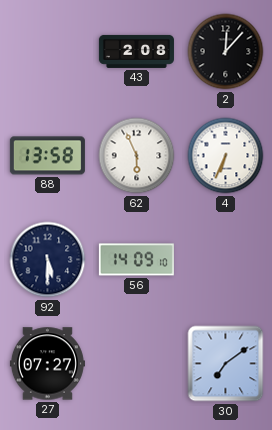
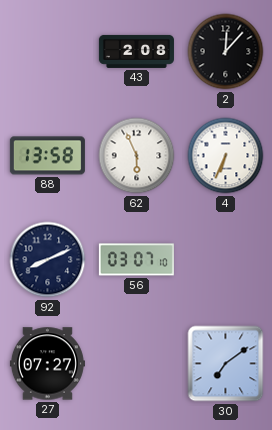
92: 5:30 -> 8:11 (48, 260)
56: 14:09 -> 03:07 (136, 260)
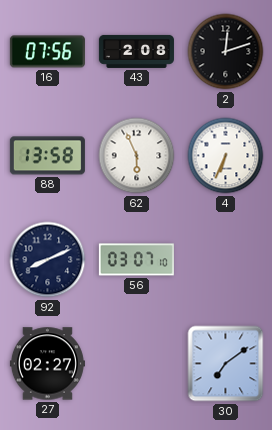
16: none -> 07:56 (47, 52)
2: 12:07 -> 12:12 (226, 52)
27: 07:27 -> 02:27 (47, 364)
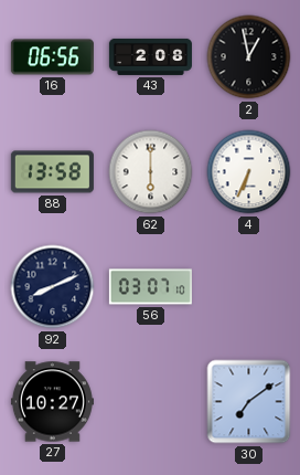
16: 07:56 -> 06:56 (52, 57)
2: 12:12 -> 12:58 (249, 57)
62: 5:56 -> 6:00 (151, 172)
27: 02:27 -> 10:27 (52, 402)
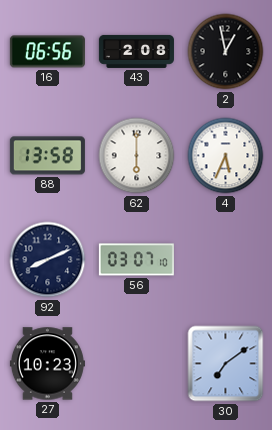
4: 6:34 -> 5:34 (226, 156)
27: 10:27 -> 10:23 (47, 364)
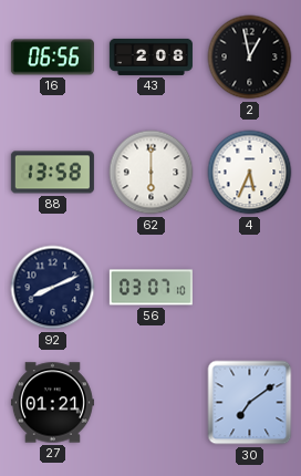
27: 10:23 -> 01:21 (52, 403)
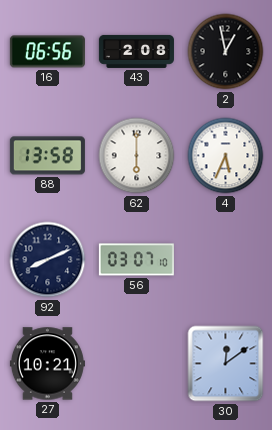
27: 01:21 -> 10:21 (47, 364)
30: 7:09 -> 12:09 (226, 364)
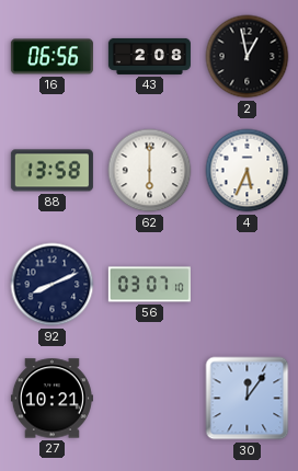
30: 12:09 -> 12:06 (248, 399)
